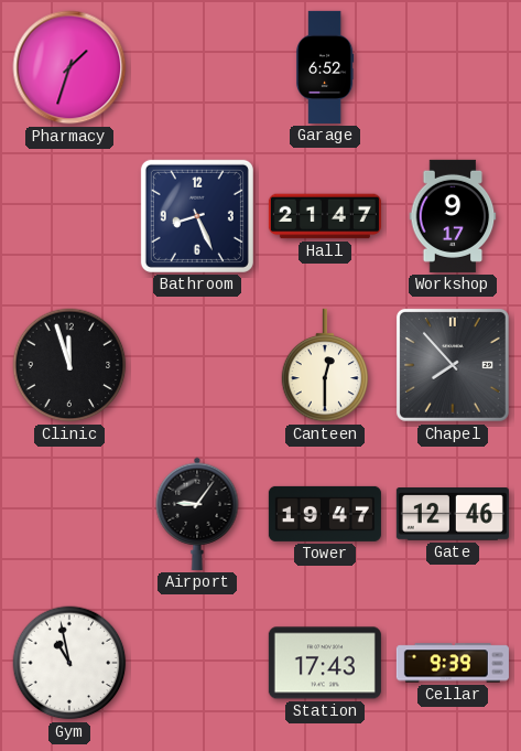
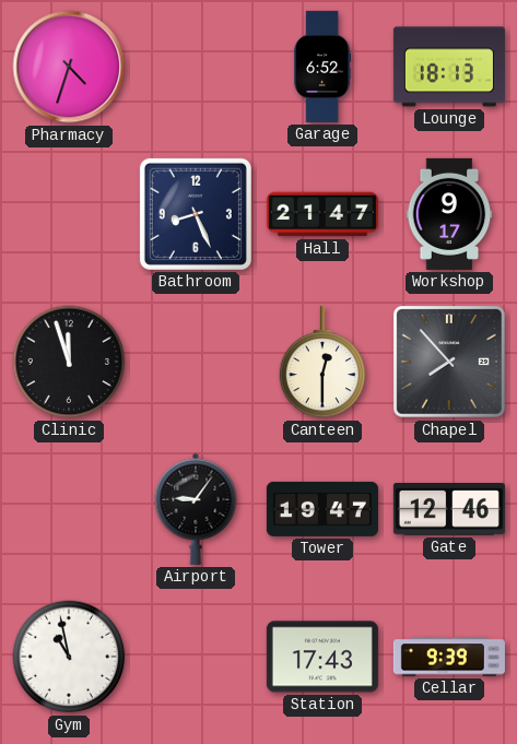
Pharmacy: 1:33 -> 4:33 (69, 67)
Lounge: none -> 18:13 (449, 67)
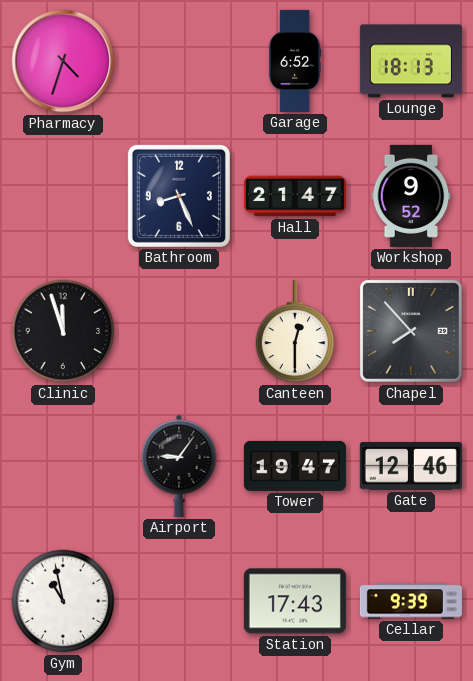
Workshop: 9:17 -> 9:52 (411, 196)
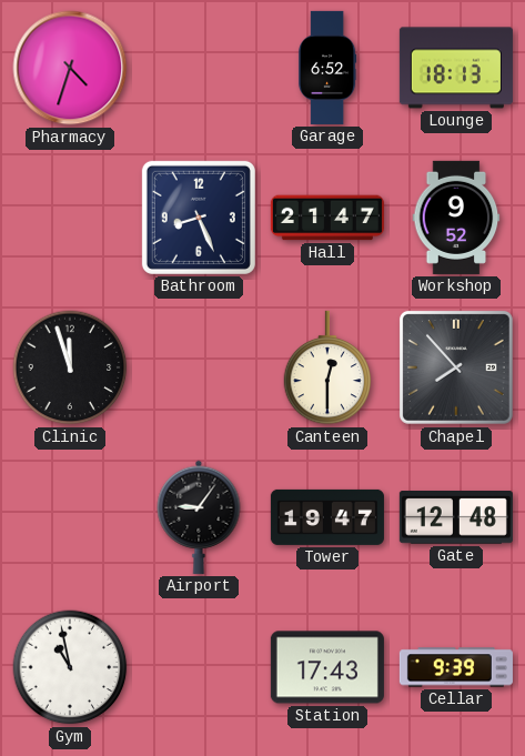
Gate: 12:46 -> 12:48 (456, 518)
